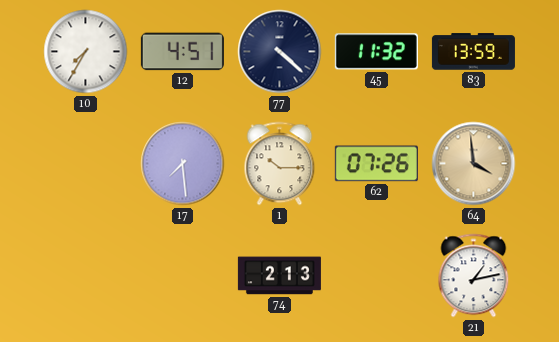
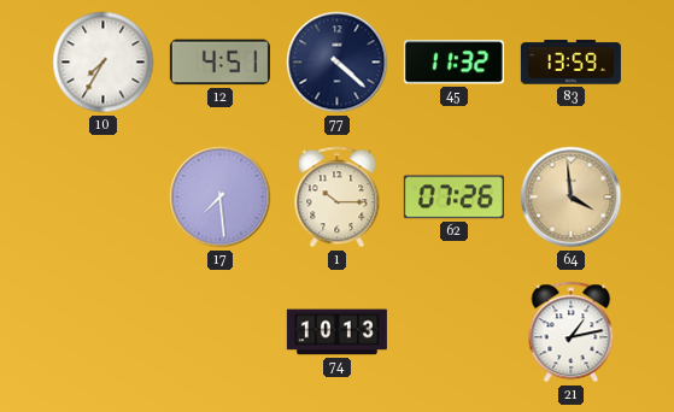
74: 2:13 -> 10:13 (336, 332)
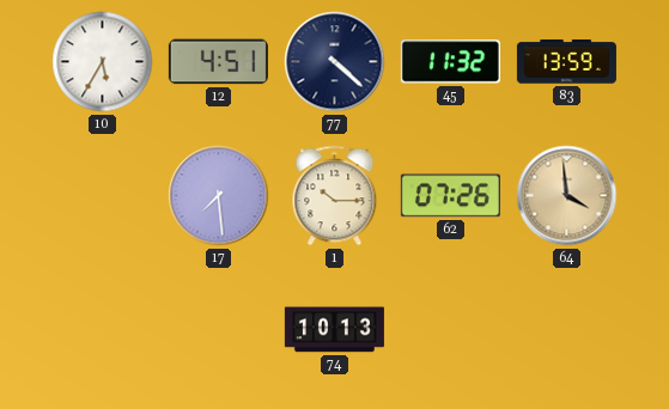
10: 7:35 -> 5:35 (103, 62)
21: 1:13 -> none (572, 332)
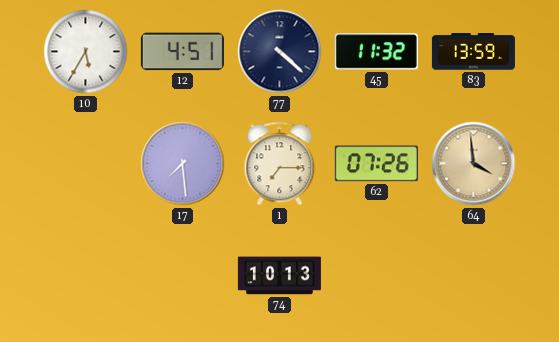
1: 10:15 -> 7:15 (280, 164)
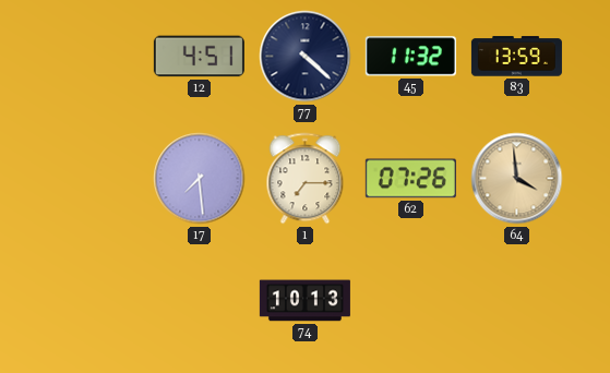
10: 5:35 -> none (86, 52)
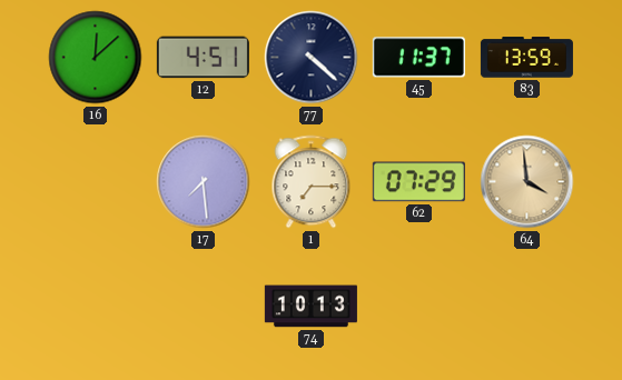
16: none -> 12:08 (96, 58)
45: 11:32 -> 11:37 (418, 58)
62: 07:26 -> 07:29 (418, 182)
